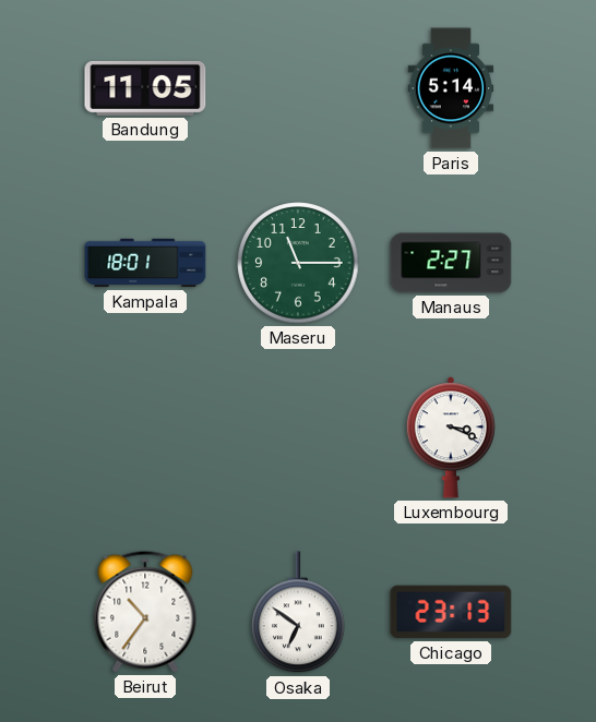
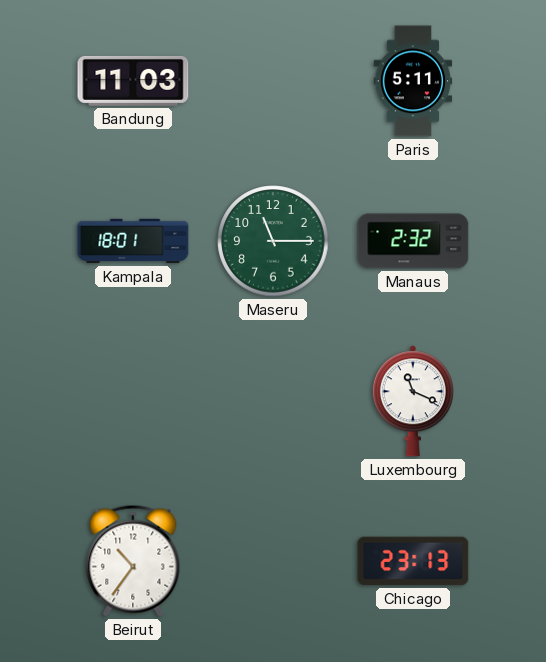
Bandung: 11:05 -> 11:03 (133, 81)
Paris: 5:14 -> 5:11 (413, 81)
Manaus: 2:27 -> 2:32 (413, 241)
Luxembourg: 3:19 -> 11:19 (413, 401)
Osaka: 6:51 -> none (298, 613)
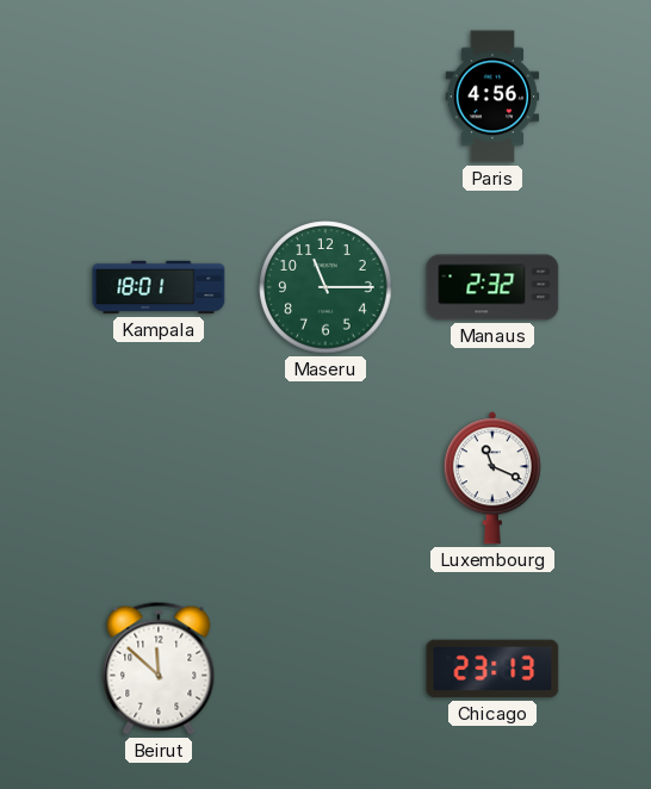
Bandung: 11:03 -> none (133, 81)
Paris: 5:11 -> 4:56 (492, 97)
Beirut: 10:36 -> 11:52 (159, 669)
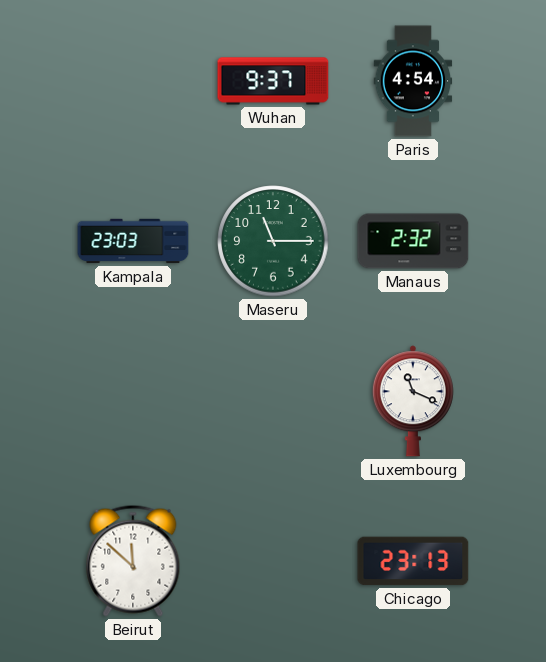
Wuhan: none -> 9:37 (273, 81)
Paris: 4:56 -> 4:54 (413, 81)
Kampala: 18:01 -> 23:03 (133, 241)
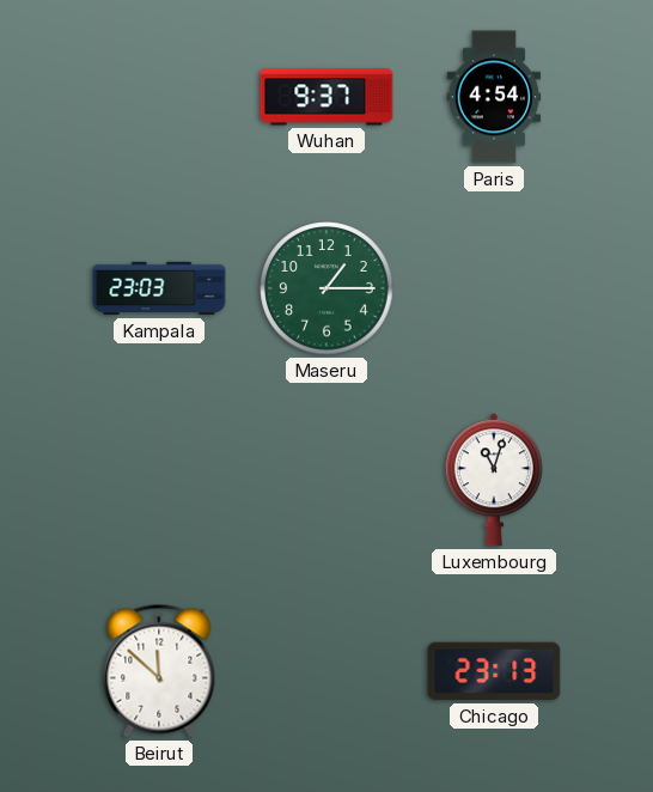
Maseru: 11:15 -> 1:15 (326, 288)
Manaus: 2:32 -> none (413, 241)
Luxembourg: 11:19 -> 11:03 (494, 480)
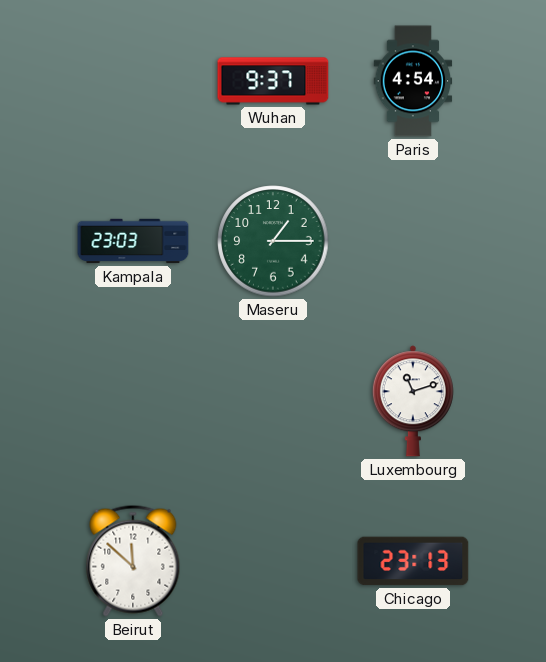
Luxembourg: 11:03 -> 11:12 (413, 401)
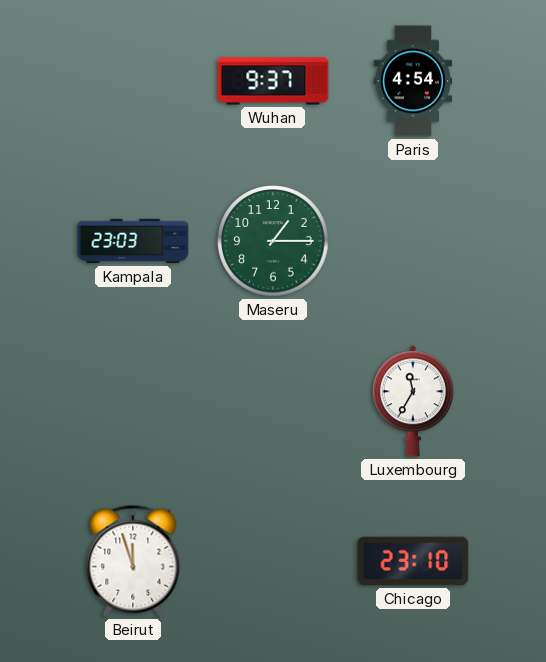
Luxembourg: 11:12 -> 11:35 (413, 401)
Beirut: 11:52 -> 11:57 (133, 561)
Chicago: 23:13 -> 23:10 (413, 561)
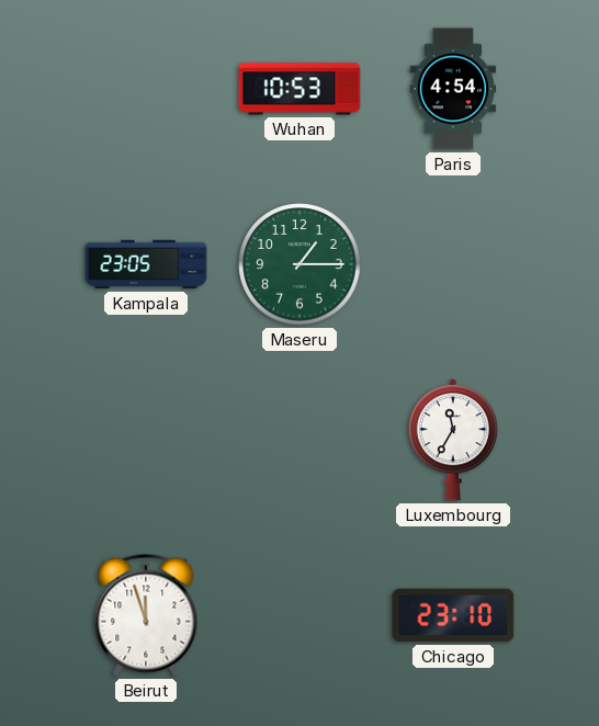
Wuhan: 9:37 -> 10:53 (299, 89)
Kampala: 23:03 -> 23:05 (146, 264)
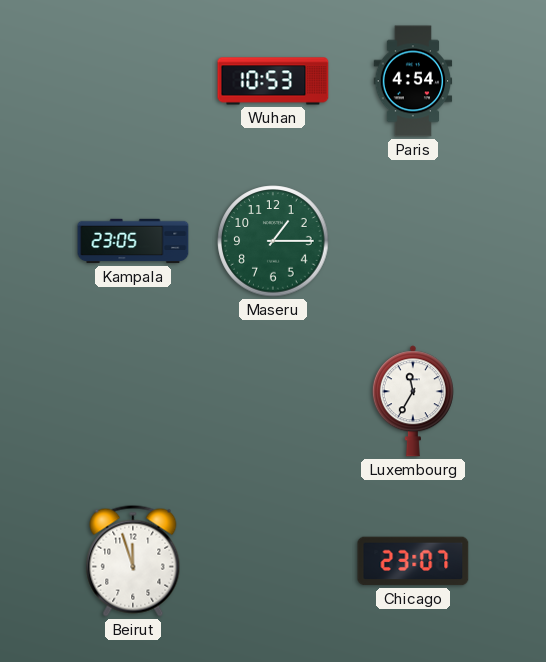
Chicago: 23:10 -> 23:07 (413, 561)
